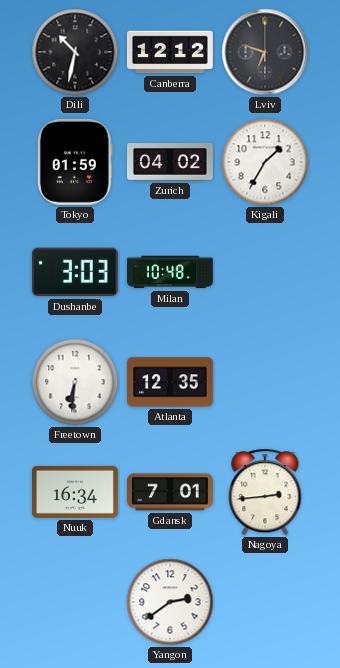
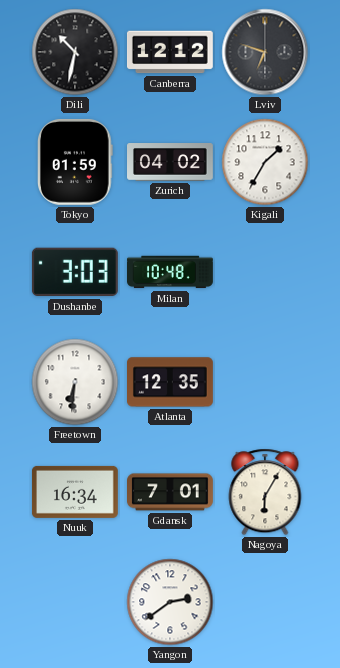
Nagoya: 2:44 -> 6:05 (265, 492)
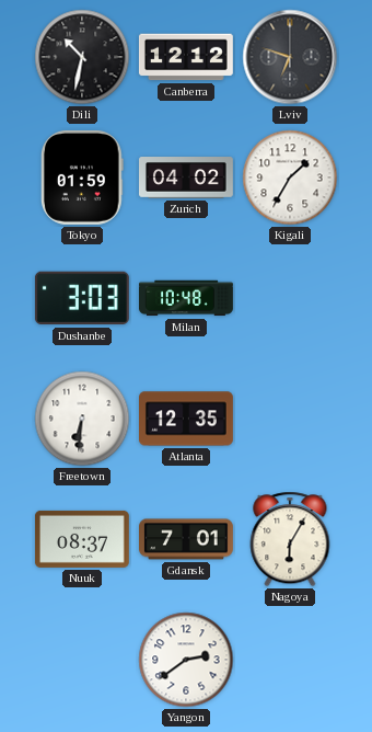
Nuuk: 16:34 -> 08:37 (82, 539)
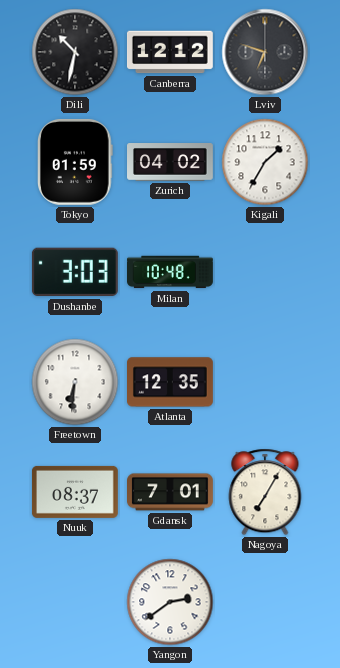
Nagoya: 6:05 -> 7:05 (265, 492)
